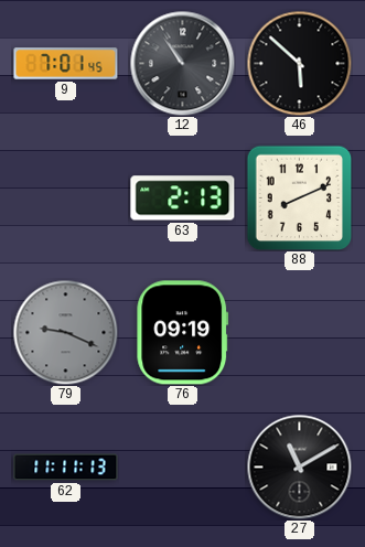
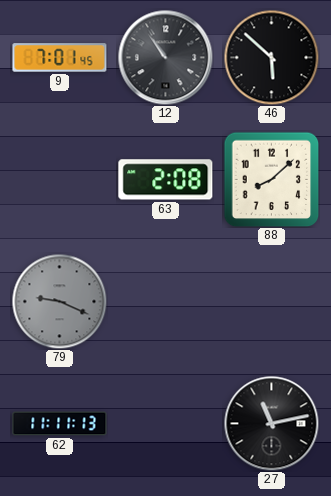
63: 2:13 -> 2:08 (166, 180)
88: 8:11 -> 8:08 (271, 179)
76: 09:19 -> none (183, 333)
27: 11:10 -> 11:13 (271, 423)
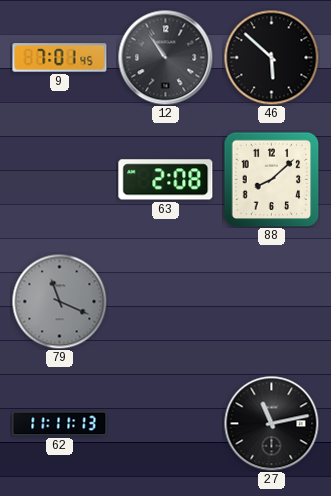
79: 9:19 -> 11:19 (59, 301)
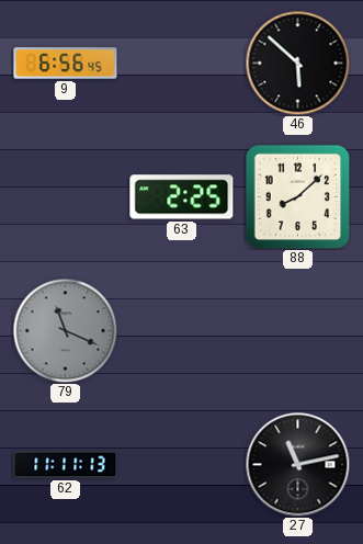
9: 7:01 -> 6:56 (66, 64)
12: 10:54 -> none (165, 57)
63: 2:08 -> 2:25 (182, 197)
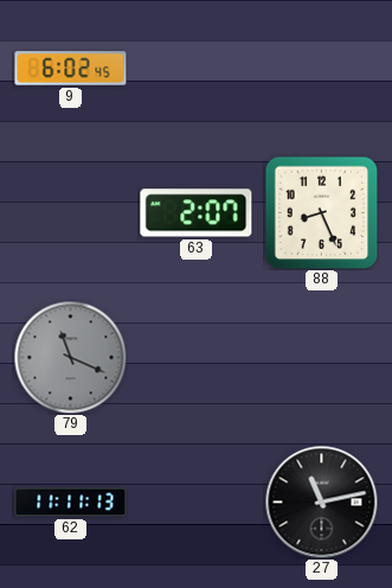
9: 6:56 -> 6:02 (71, 69)
46: 5:52 -> none (297, 63)
63: 2:25 -> 2:07 (197, 213)
88: 8:08 -> 8:26 (321, 212)
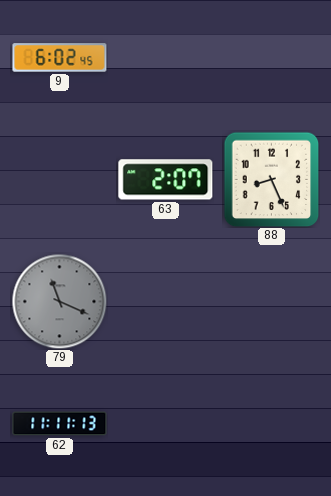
27: 11:13 -> none (321, 501)
